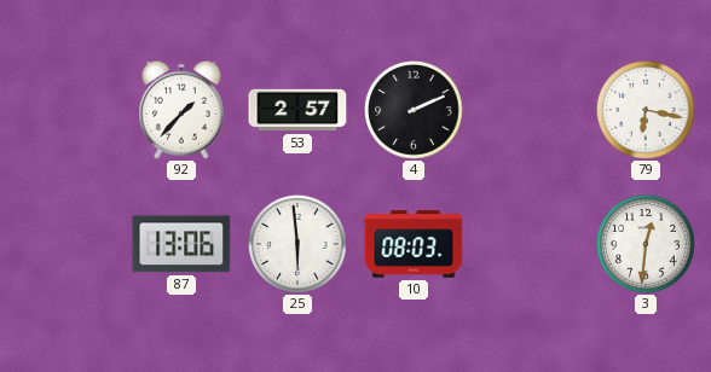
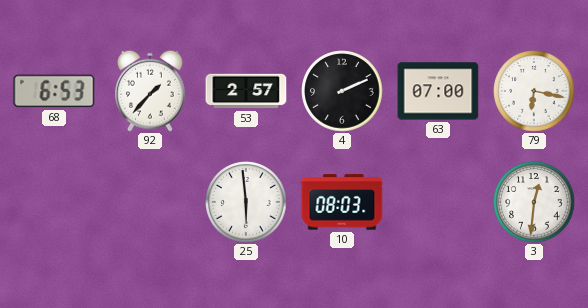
68: none -> 6:53 (54, 91)
63: none -> 07:00 (438, 91)
87: 13:06 -> none (181, 244)
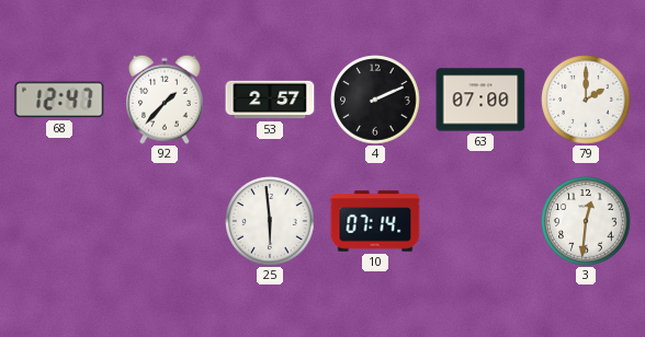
68: 6:53 -> 12:47 (59, 100)
79: 6:17 -> 2:00 (586, 100)
10: 08:03 -> 07:14 (375, 221)
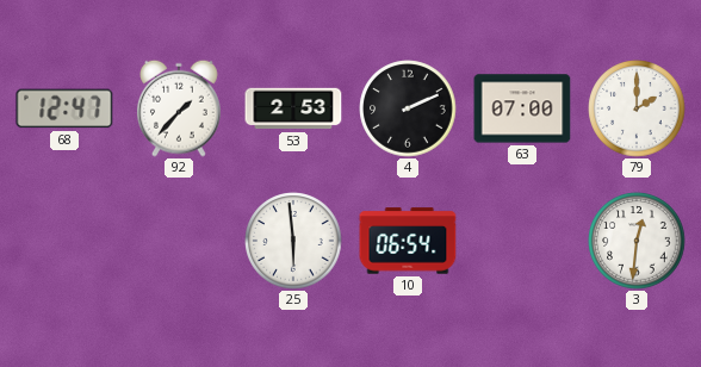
53: 2:57 -> 2:53 (293, 108)
10: 07:14 -> 06:54 (408, 241)
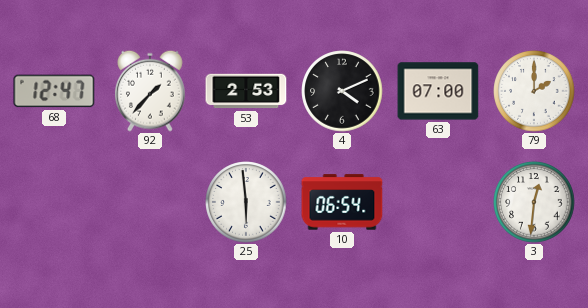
4: 2:11 -> 4:11 (342, 91)
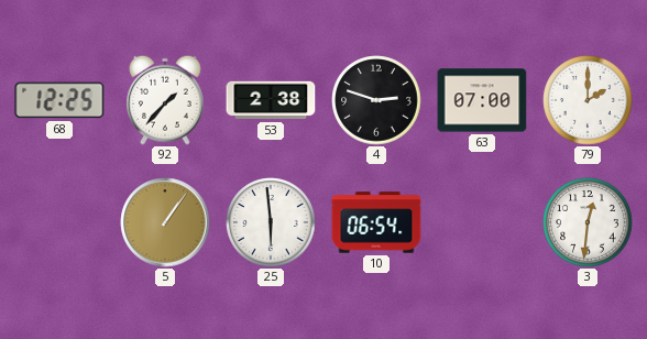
68: 12:47 -> 12:25 (59, 100)
53: 2:53 -> 2:38 (271, 100)
4: 4:11 -> 2:48 (376, 100)
5: none -> 1:06 (165, 222)
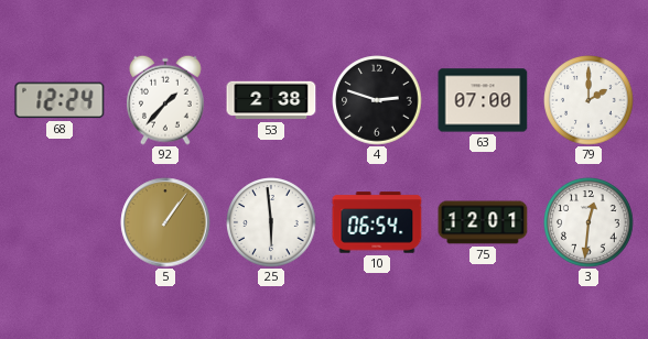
68: 12:25 -> 12:24 (60, 100)
75: none -> 12:01 (483, 222)
